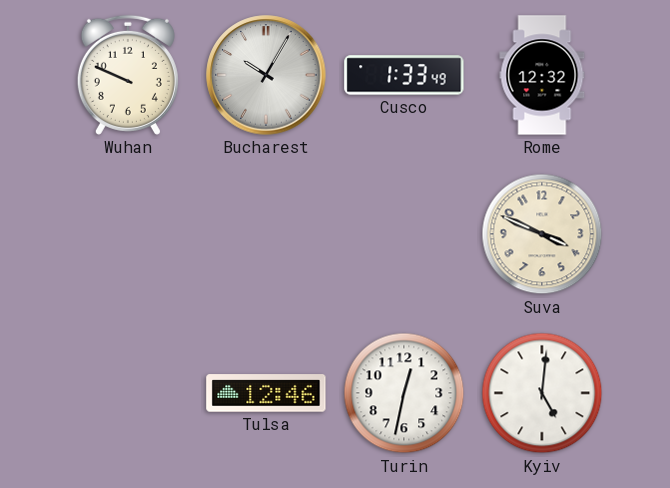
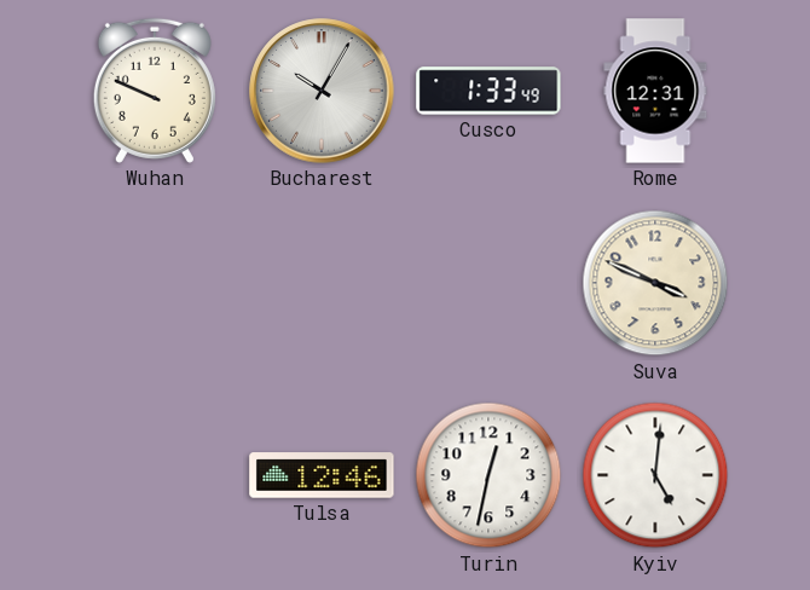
Rome: 12:32 -> 12:31 (655, 91)
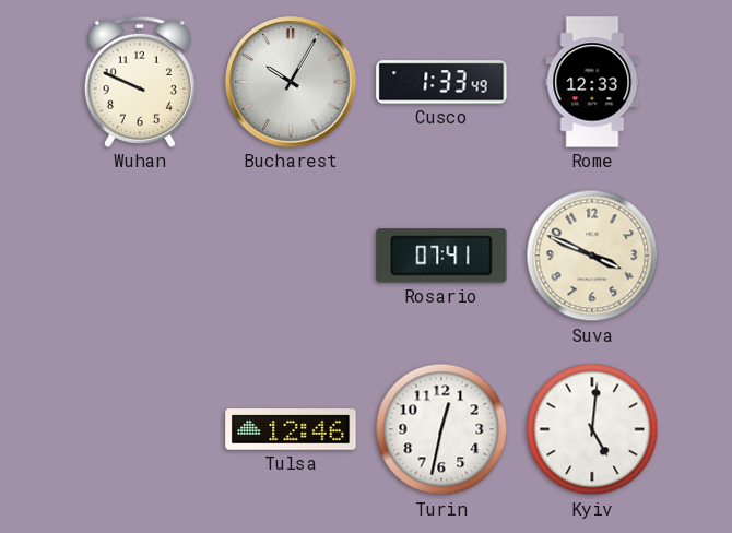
Rome: 12:31 -> 12:33 (592, 82)
Rosario: none -> 07:41 (441, 256)
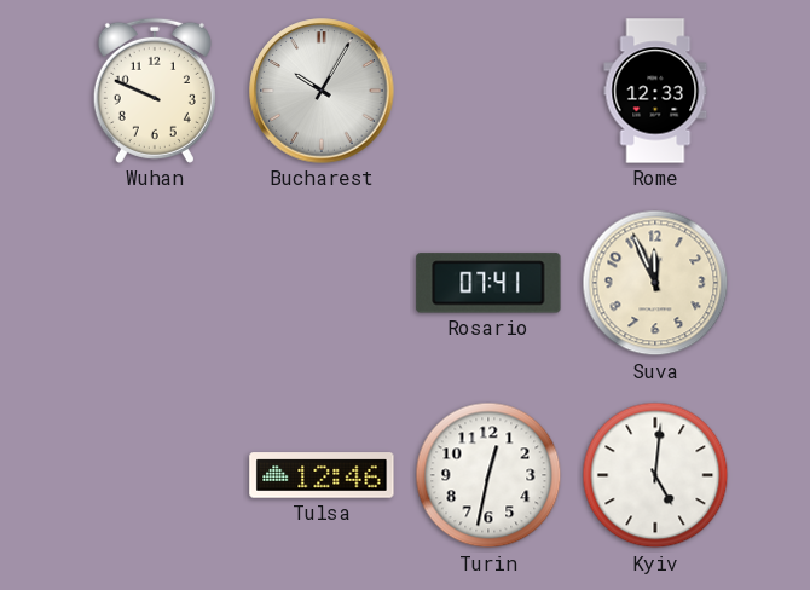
Cusco: 1:33 -> none (441, 82)
Suva: 3:49 -> 11:56 (655, 283)
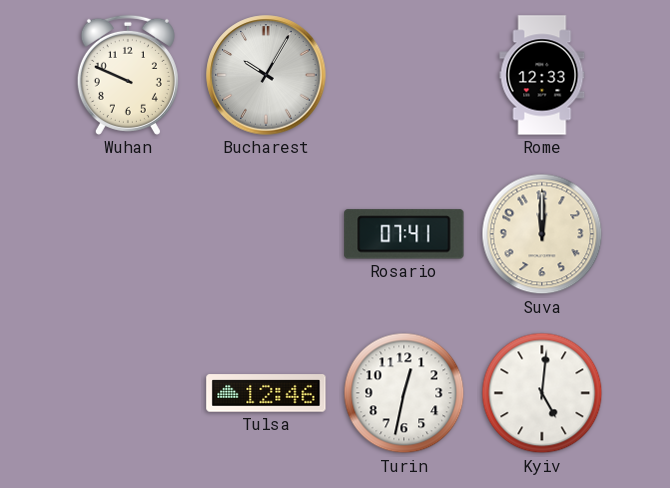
Suva: 11:56 -> 12:00 (542, 234)
